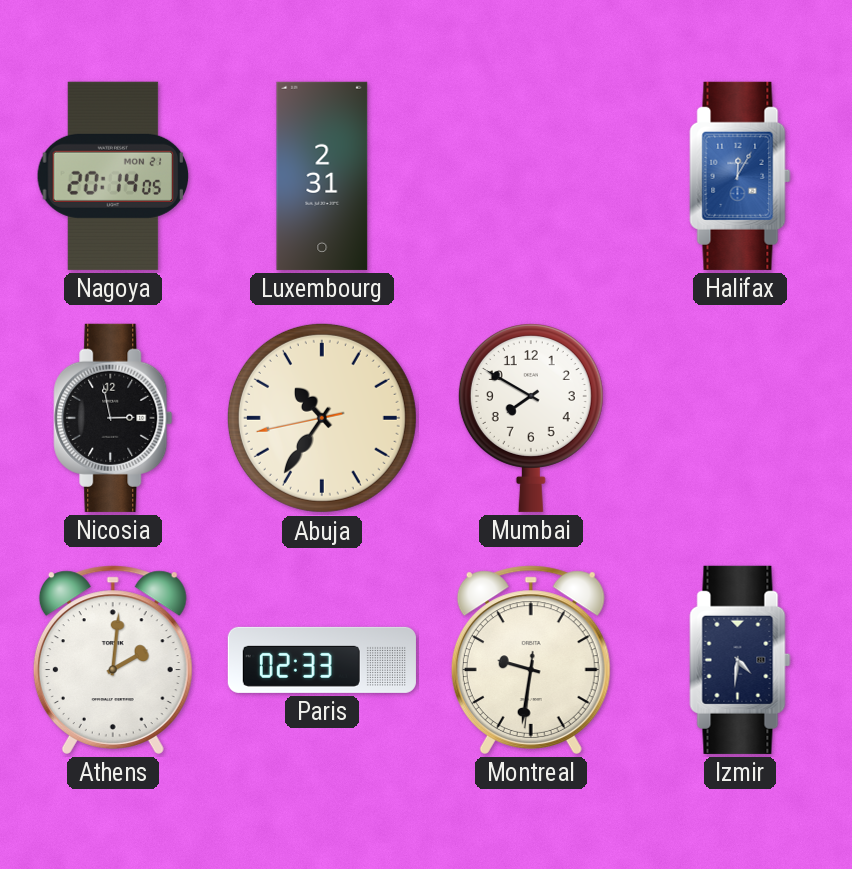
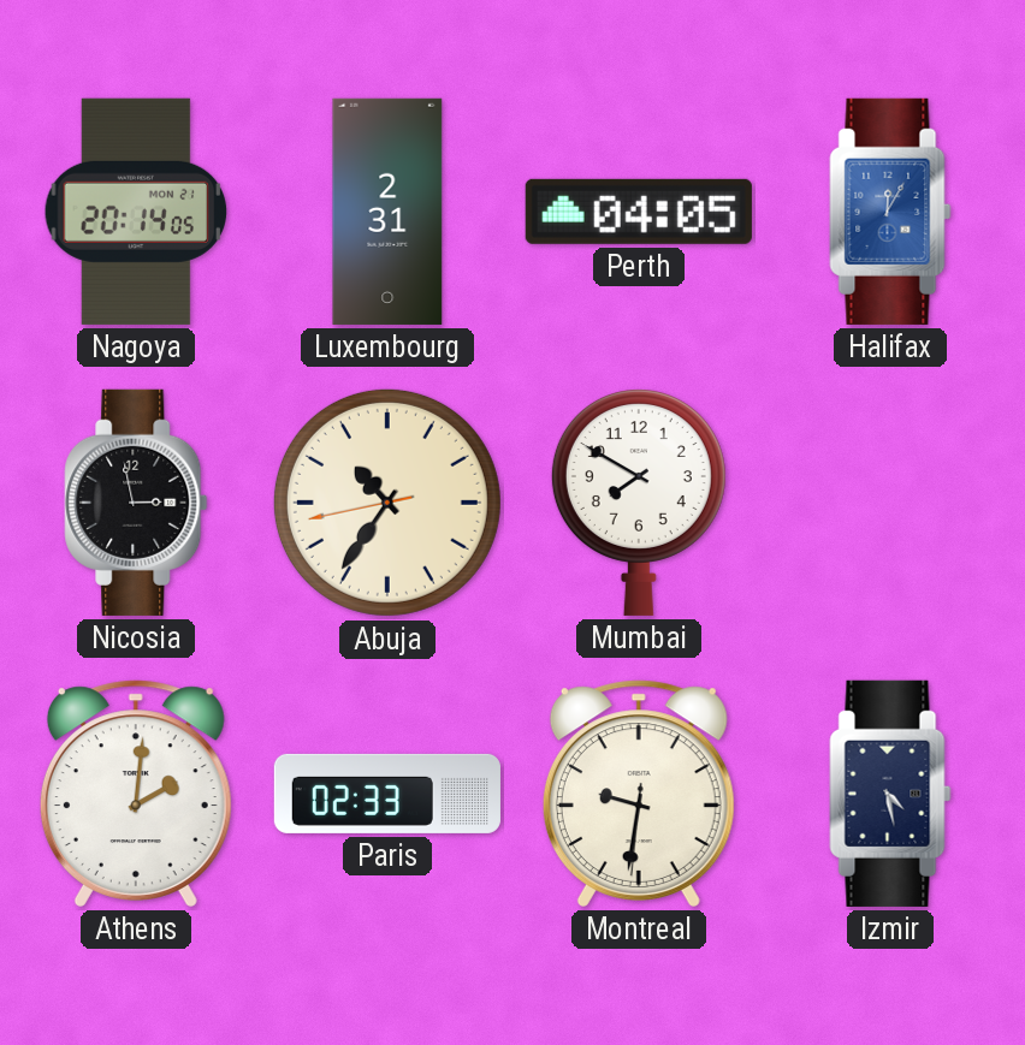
Perth: none -> 04:05 (639, 212)
Izmir: 4:31 -> 4:28 (890, 794)
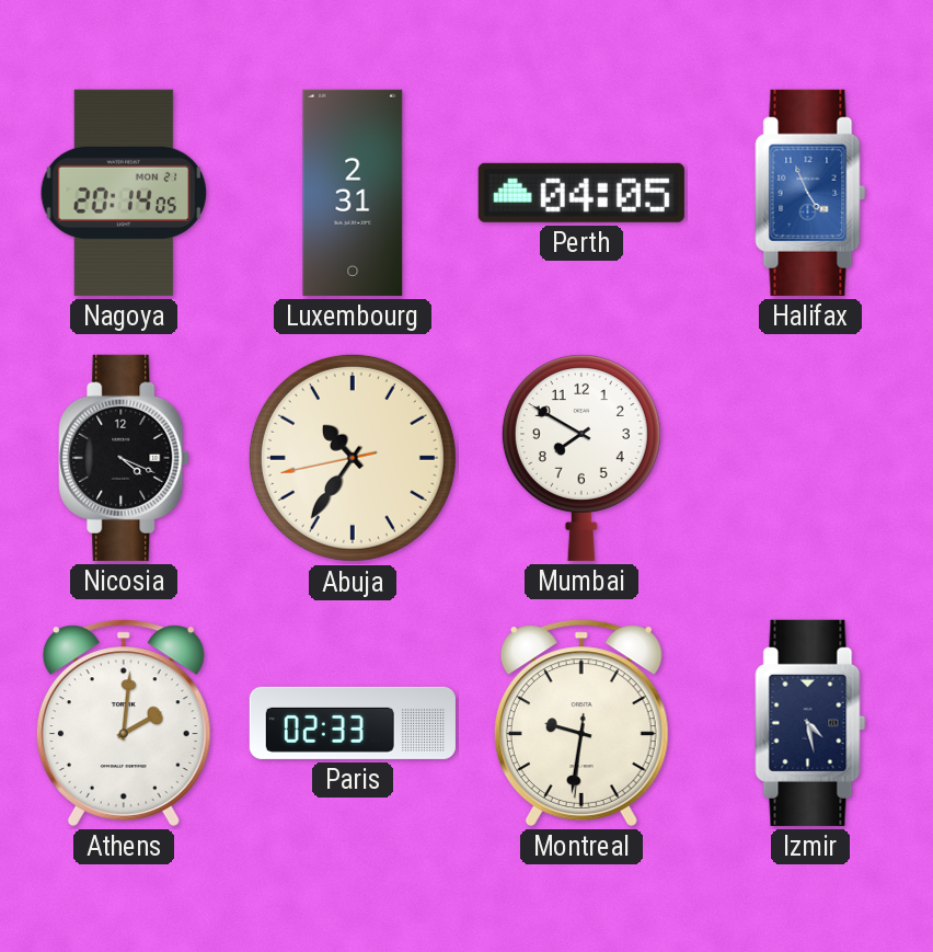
Halifax: 12:05 -> 4:56 (810, 193)
Nicosia: 2:58 -> 4:19 (124, 458)
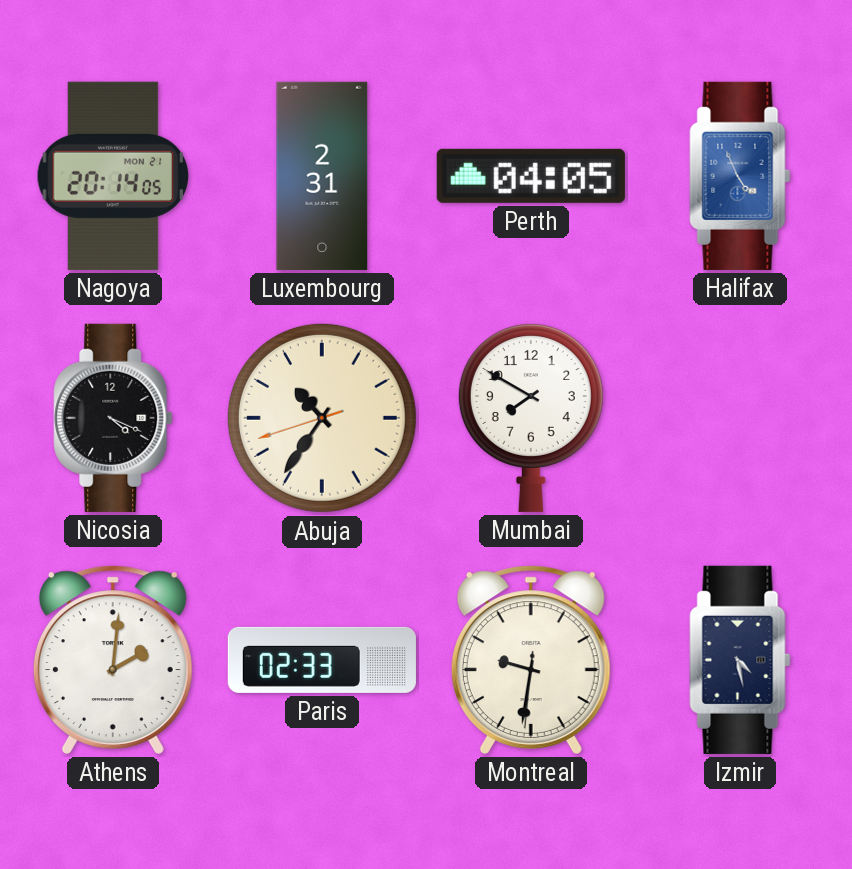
Abuja: 10:35:43 -> 10:35:42 (322, 418)
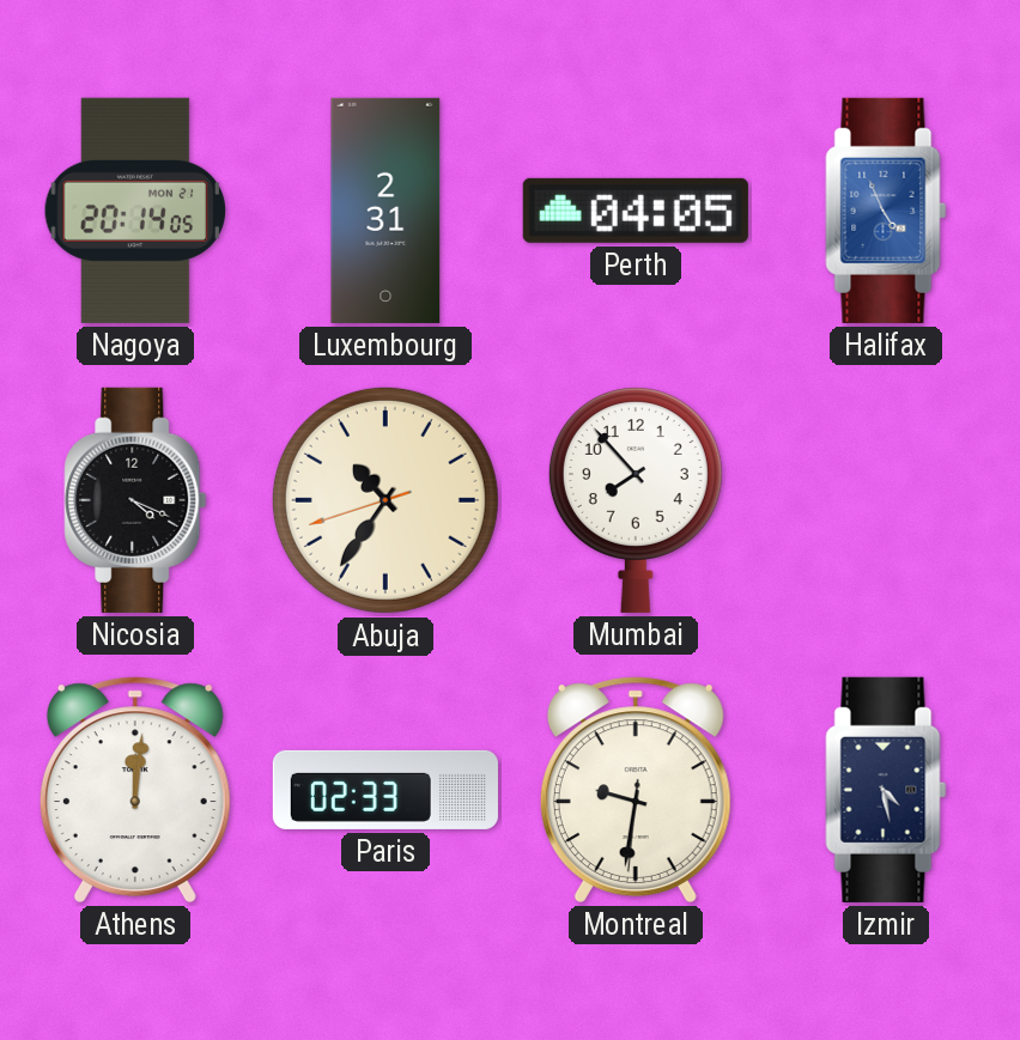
Mumbai: 7:50 -> 7:53 (636, 500)
Athens: 2:01 -> 12:01 (135, 790)
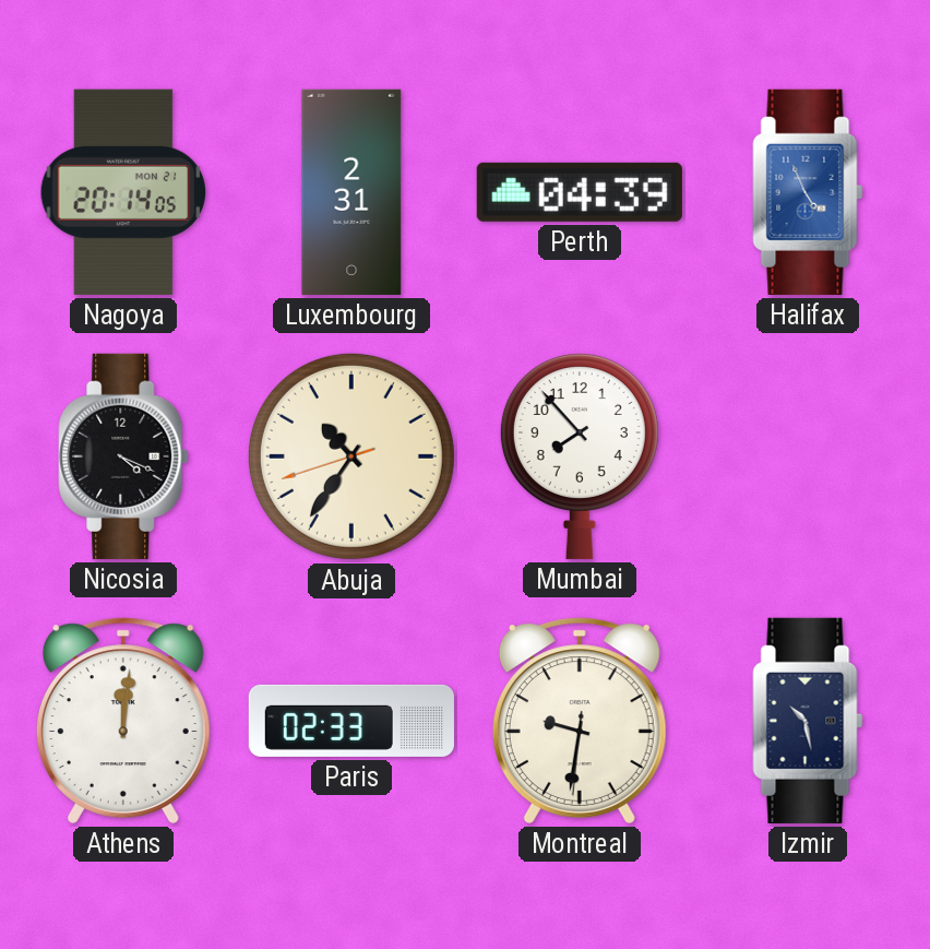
Perth: 04:05 -> 04:39 (580, 192)
Izmir: 4:28 -> 10:28 (808, 721)
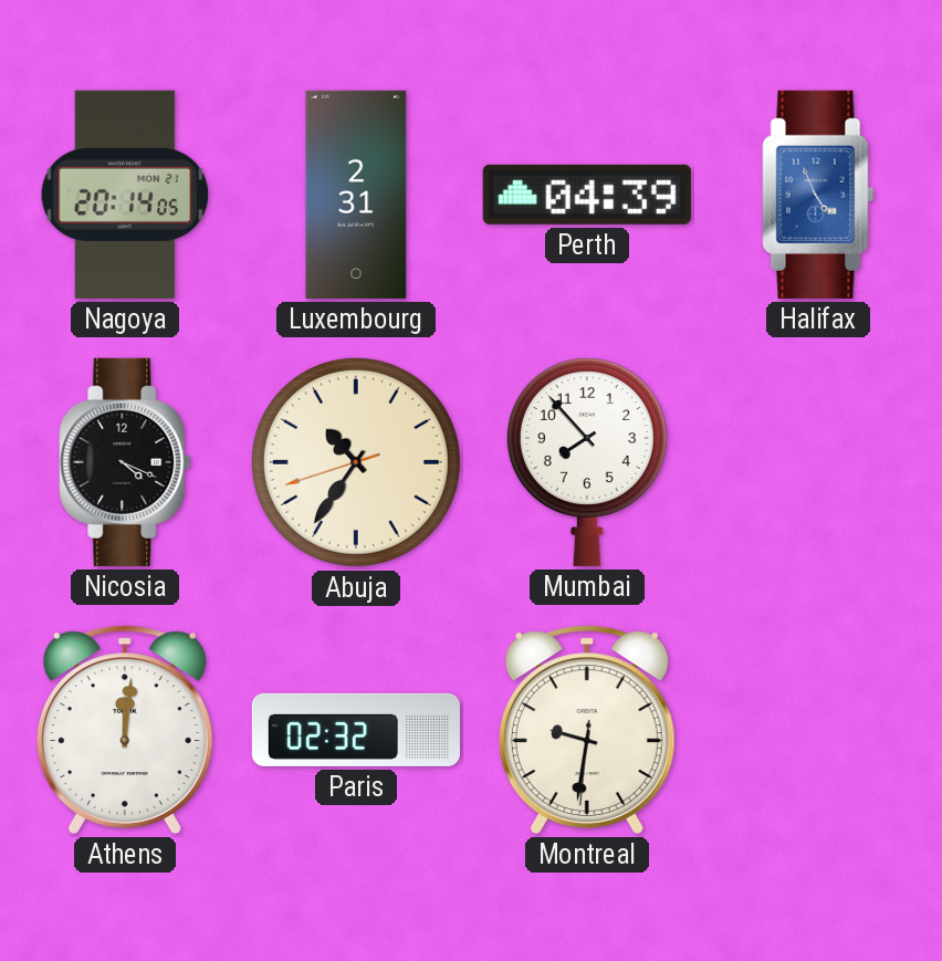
Paris: 02:33 -> 02:32 (356, 730)
Izmir: 10:28 -> none (808, 721)
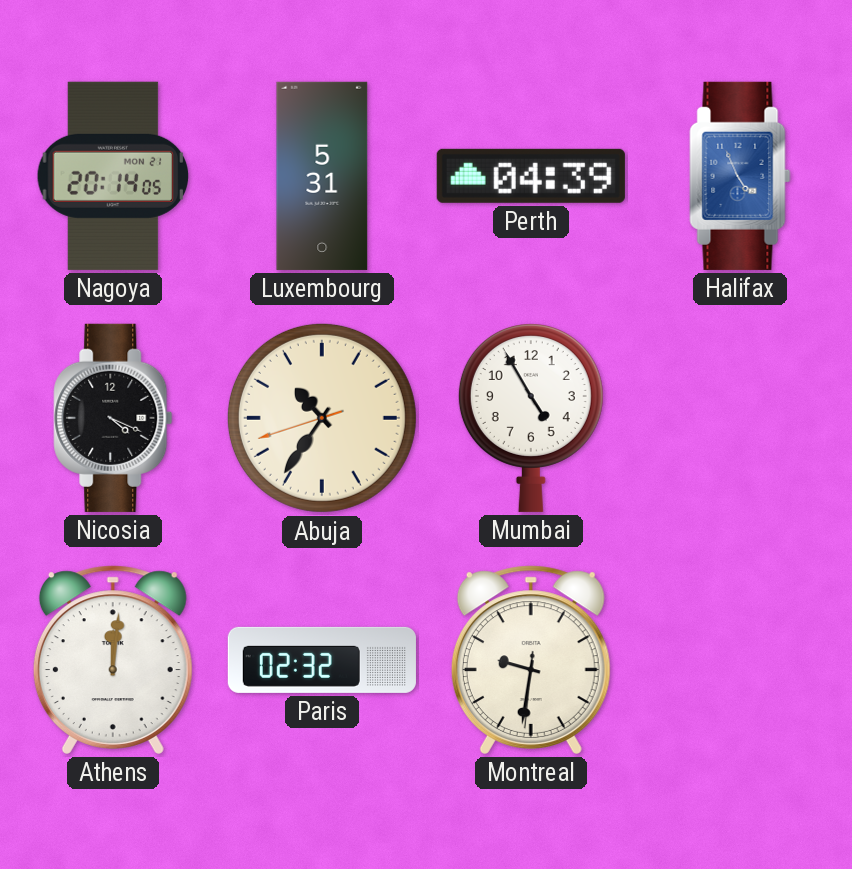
Luxembourg: 2:31 -> 5:31 (322, 176)
Mumbai: 7:53 -> 4:55 (531, 418)
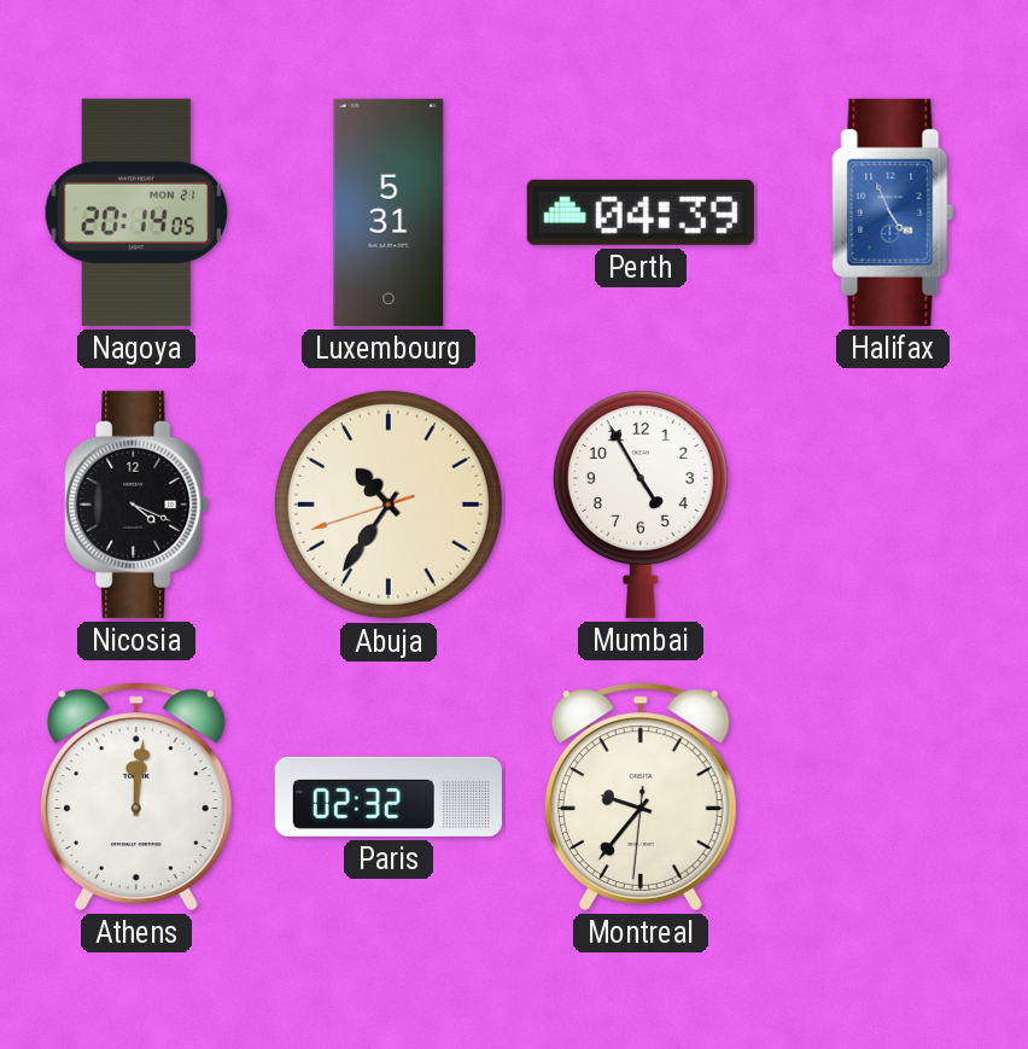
Montreal: 9:31 -> 9:36 (641, 797)
